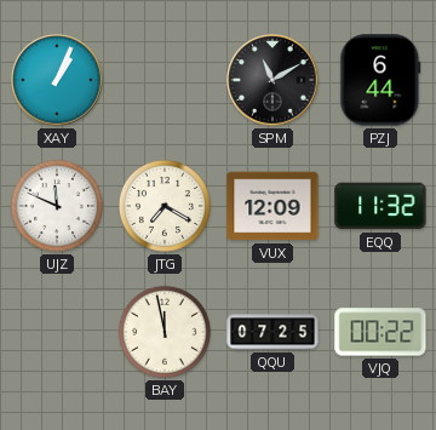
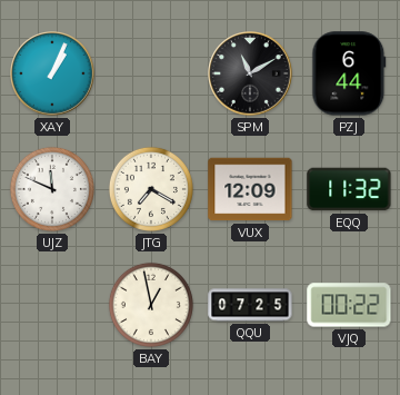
BAY: 11:58 -> 12:58 (151, 305)
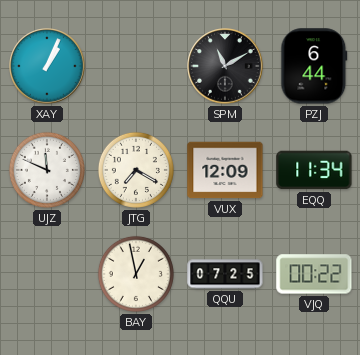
EQQ: 11:32 -> 11:34 (314, 170)
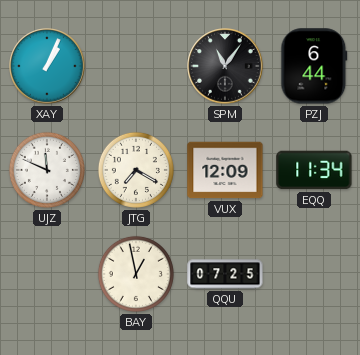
SPM: 11:10 -> 11:06 (225, 66)
VJQ: 00:22 -> none (314, 274)
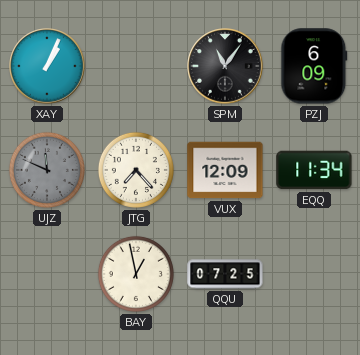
PZJ: 6:44 -> 6:09 (314, 66)
UJZ dial: white -> grey (47, 170)
JTG: 7:20 -> 7:23 (136, 170)
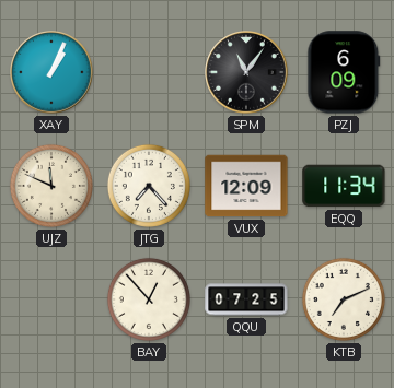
UJZ dial: grey -> cream (51, 186)
BAY: 12:58 -> 12:53 (149, 299)
KTB: none -> 7:11 (344, 299)
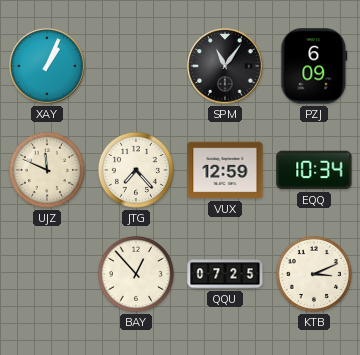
VUX: 12:09 -> 12:59 (225, 170)
EQQ: 11:34 -> 10:34 (314, 170)
KTB: 7:11 -> 3:11 (314, 274)
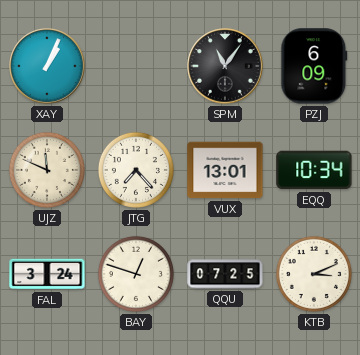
VUX: 12:59 -> 13:01 (225, 170)
FAL: none -> 3:24 (47, 274)
BAY: 12:53 -> 12:48 (136, 274)
